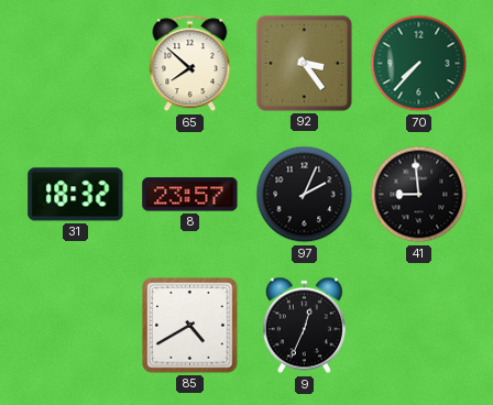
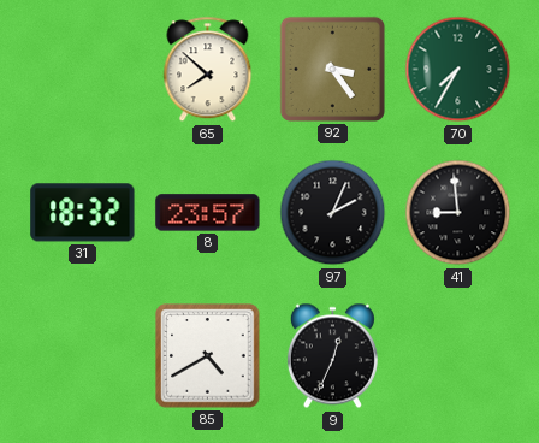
70: 7:37 -> 7:35 (458, 70)
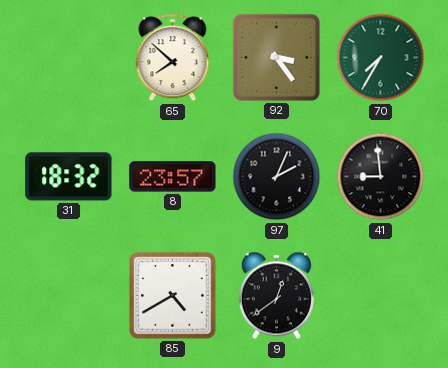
9: 12:34 -> 12:39 (276, 296)
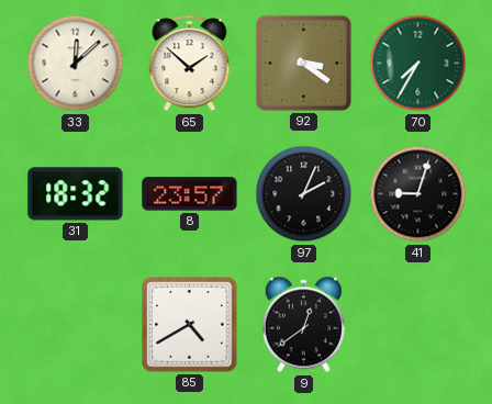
33: none -> 12:08 (76, 64)
65: 7:52 -> 1:52 (190, 64)
92: 3:24 -> 3:21 (303, 63)
41: 8:59 -> 9:03 (418, 194)
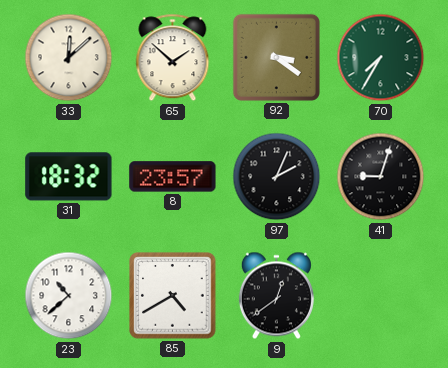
23: none -> 10:38 (69, 296)
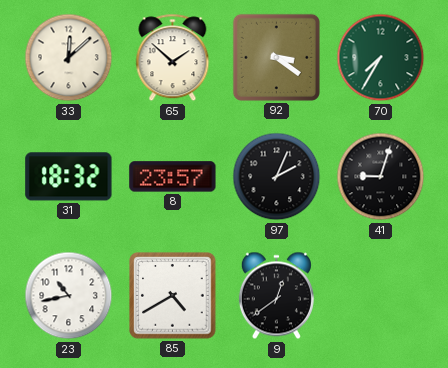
23: 10:38 -> 10:43 (69, 296)
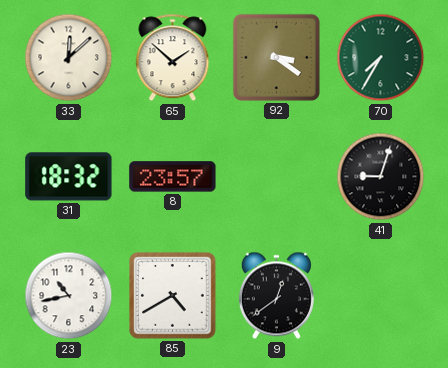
97: 2:04 -> none (277, 177)
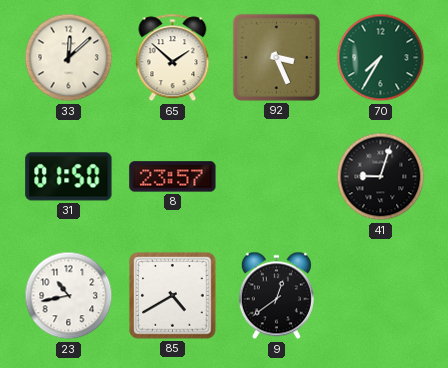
92: 3:21 -> 3:26 (276, 57)
31: 18:32 -> 01:50 (69, 177)
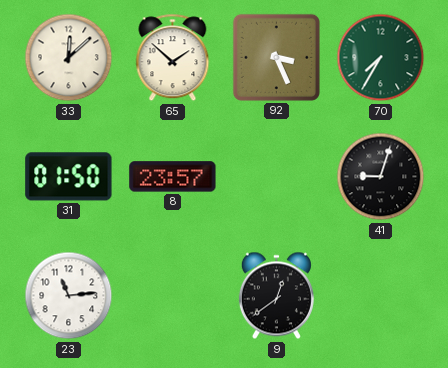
23: 10:43 -> 11:14 (69, 296)
85: 4:40 -> none (173, 296)
